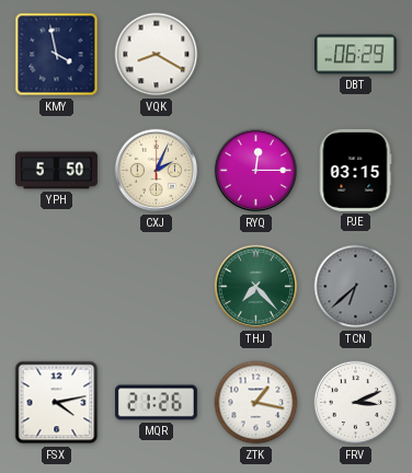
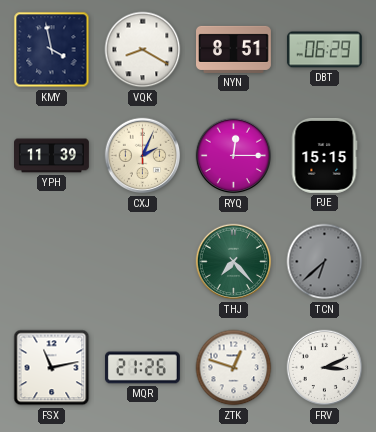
NYN: none -> 8:51 (234, 49)
YPH: 5:50 -> 11:39 (52, 156)
PJE: 03:15 -> 15:15 (324, 155)
FSX: 4:13 -> 11:13 (52, 368)
ZTK: 1:17 -> 12:48 (234, 368)
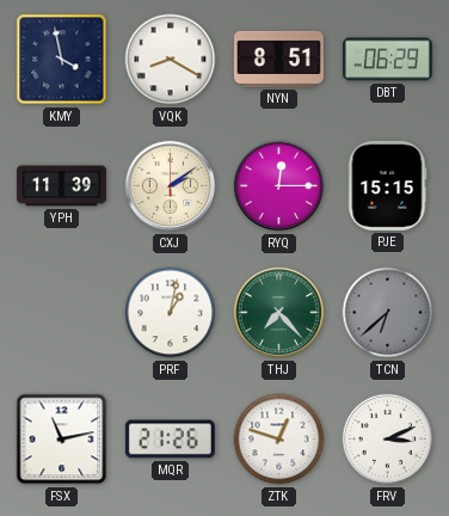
CXJ: 2:04 -> 2:09 (171, 186)
PRF: none -> 1:02 (171, 313)
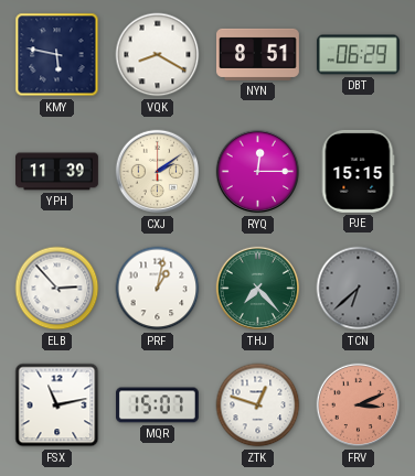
KMY: 3:58 -> 5:47 (57, 55)
ELB: none -> 2:53 (57, 289)
MQR: 21:26 -> 15:07 (157, 405)
FRV dial: white -> salmon (359, 405)
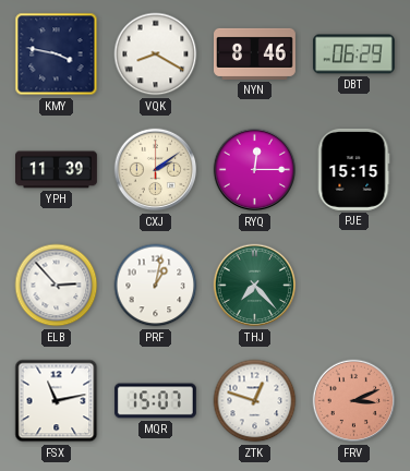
KMY: 5:47 -> 3:47 (57, 55)
NYN: 8:51 -> 8:46 (255, 53)
TCN: 6:38 -> none (359, 289)
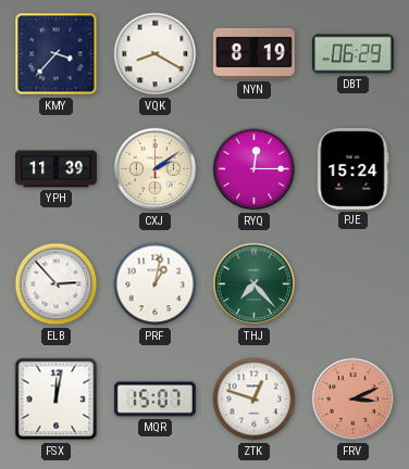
KMY: 3:47 -> 3:37 (57, 54)
NYN: 8:46 -> 8:19 (255, 53)
PJE: 15:15 -> 15:24 (352, 168)
FSX: 11:13 -> 12:02 (57, 400)
